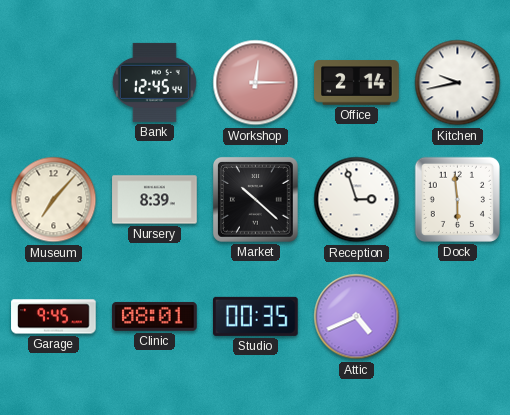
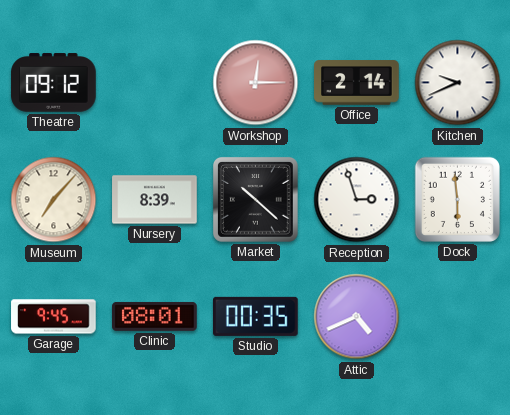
Theatre: none -> 09:12 (54, 83)
Bank: 12:45 -> none (154, 82)
Kitchen: 9:43 -> 9:41 (458, 83)
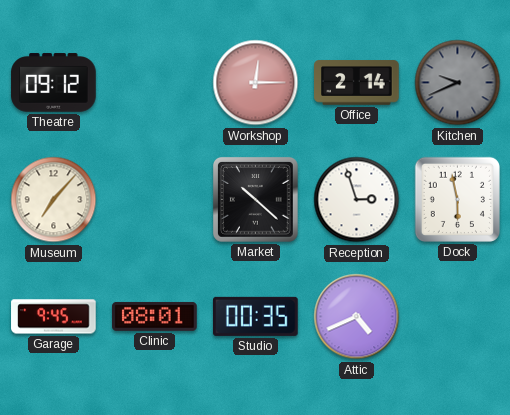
Kitchen dial: white -> grey (458, 83)
Nursery: 8:39 -> none (155, 200)
Dock: 5:59 -> 5:58 (457, 199)
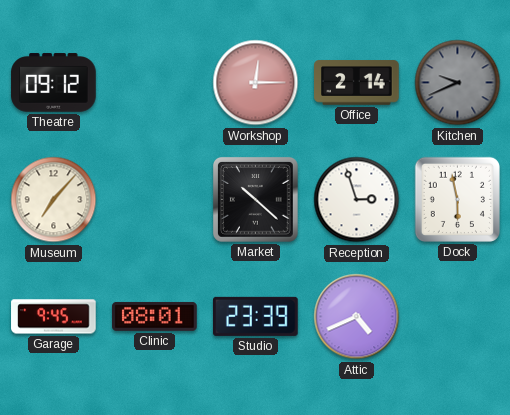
Studio: 00:35 -> 23:39 (256, 316)
